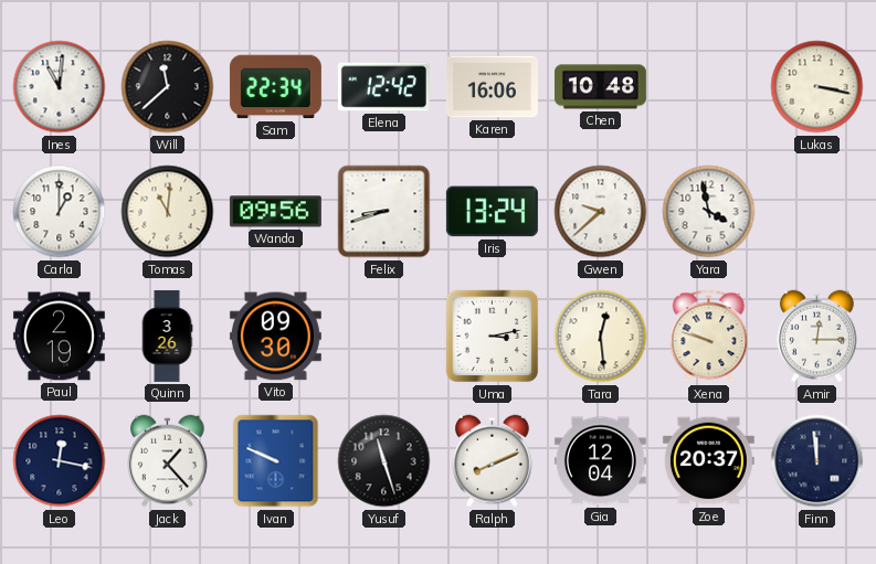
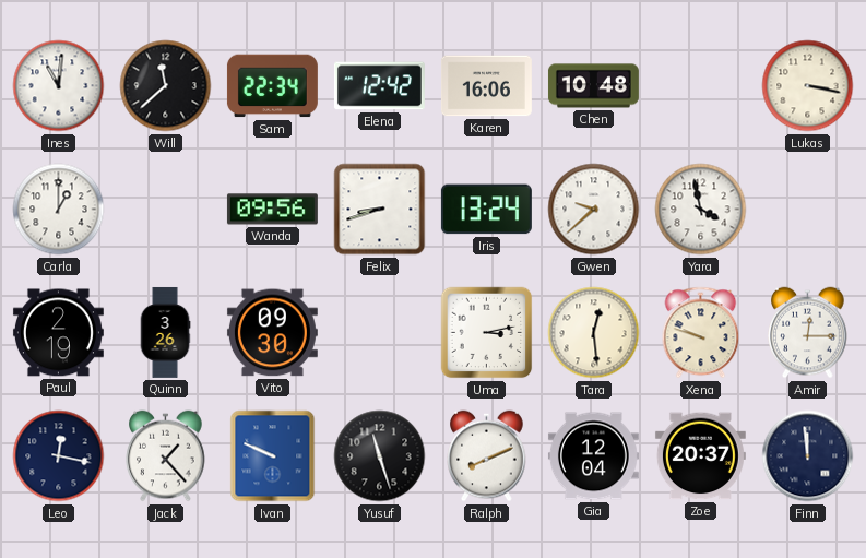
Tomas: 11:01 -> none (168, 212)
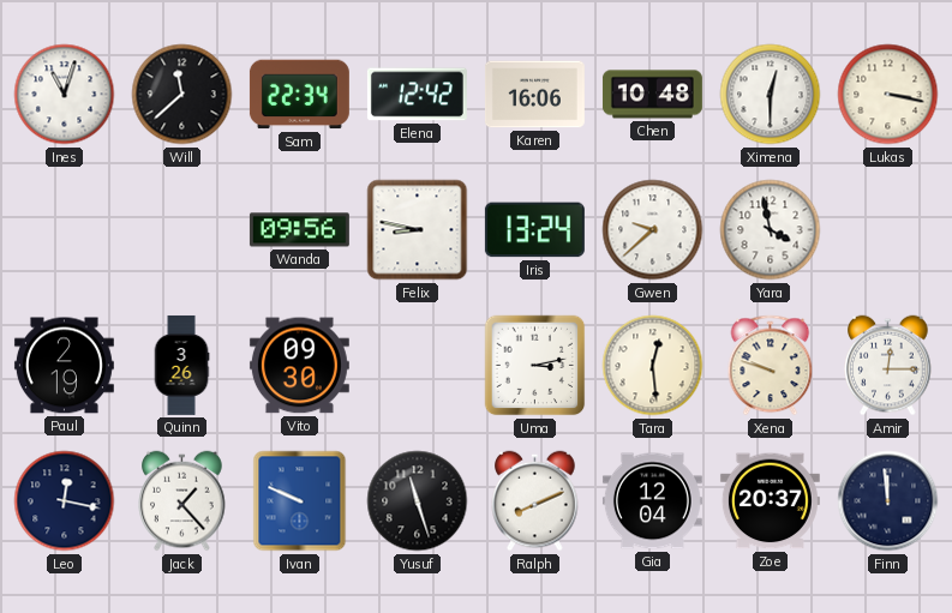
Ines: 11:01 -> 11:03 (65, 95)
Ximena: none -> 12:30 (771, 95)
Carla: 1:00 -> none (59, 210)
Felix: 8:42 -> 8:47 (418, 230)
